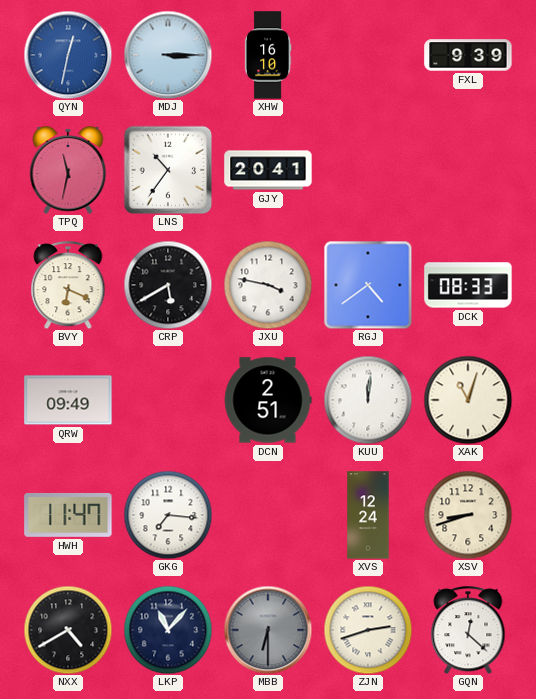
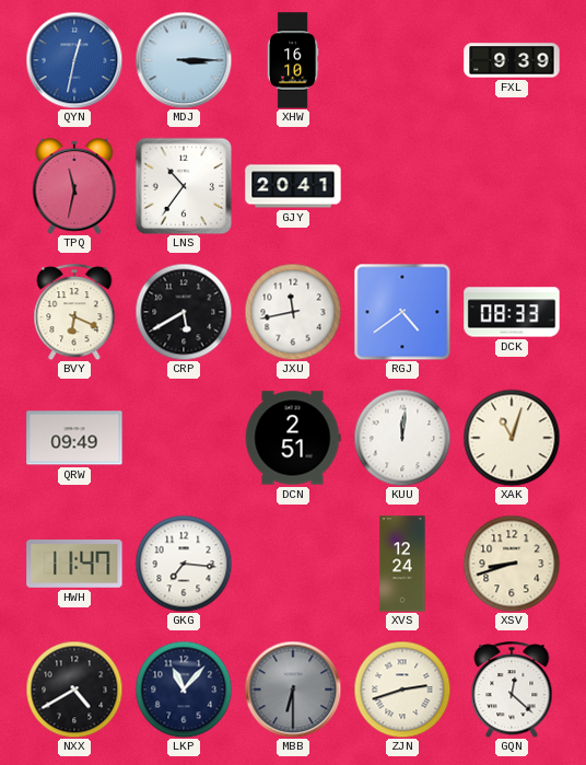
JXU: 3:47 -> 11:43 (293, 312)
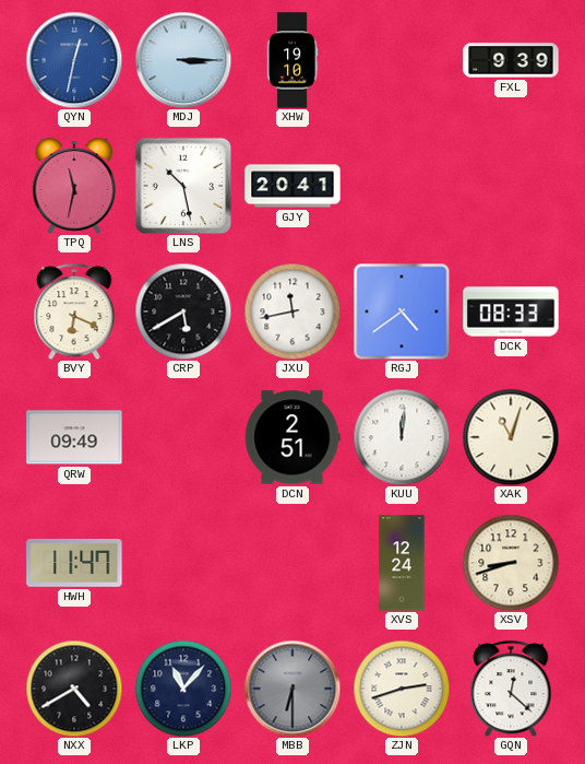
XHW: 16:10 -> 19:10 (292, 60)
LNS: 10:36 -> 10:28 (183, 186)
GKG: 7:16 -> none (184, 564)
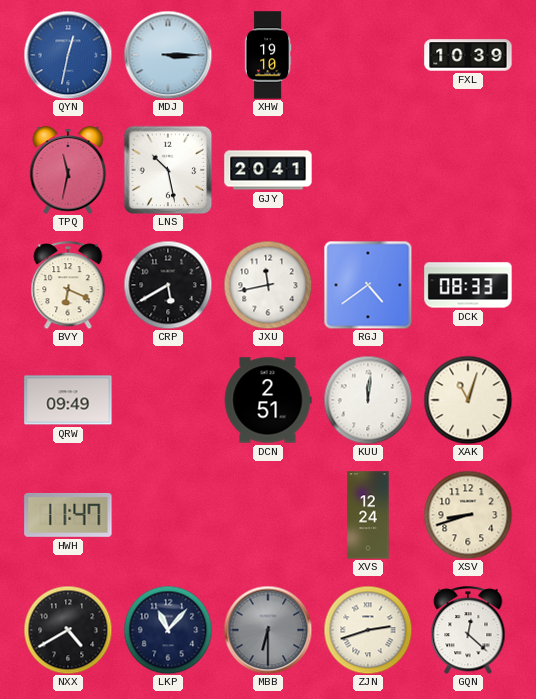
FXL: 9:39 -> 10:39 (468, 55)
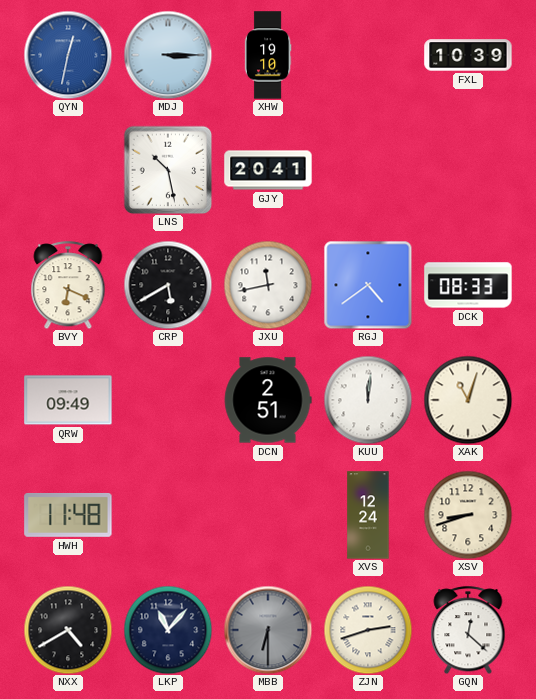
TPQ: 11:32 -> none (68, 170)
HWH: 11:47 -> 11:48 (68, 515)
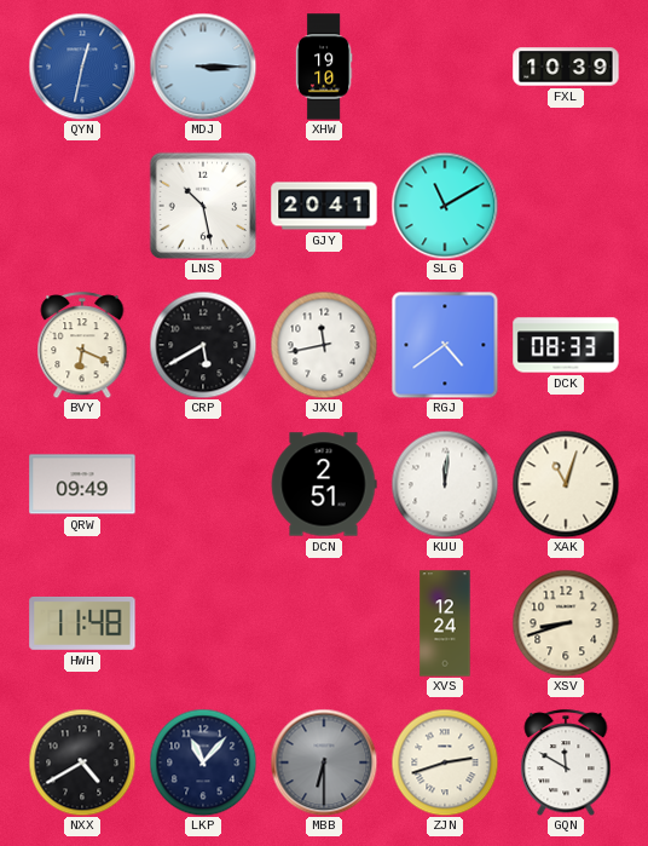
SLG: none -> 11:10 (445, 206)
GQN: 12:22 -> 11:50 (566, 762)
